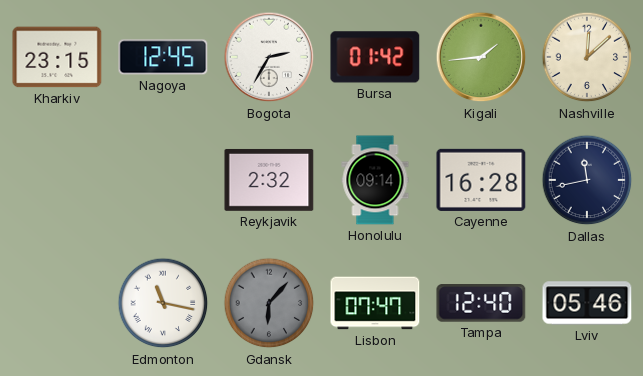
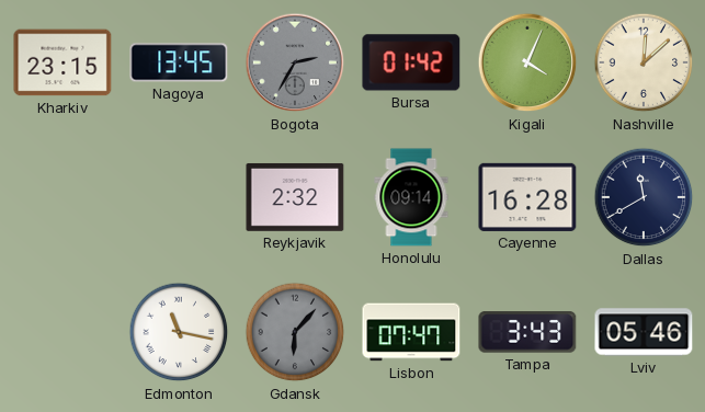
Nagoya: 12:45 -> 13:45 (179, 62)
Bogota dial: white -> grey (295, 62)
Kigali: 1:44 -> 4:04 (527, 62)
Dallas: 11:43 -> 11:40 (644, 197)
Tampa: 12:40 -> 3:43 (527, 332)
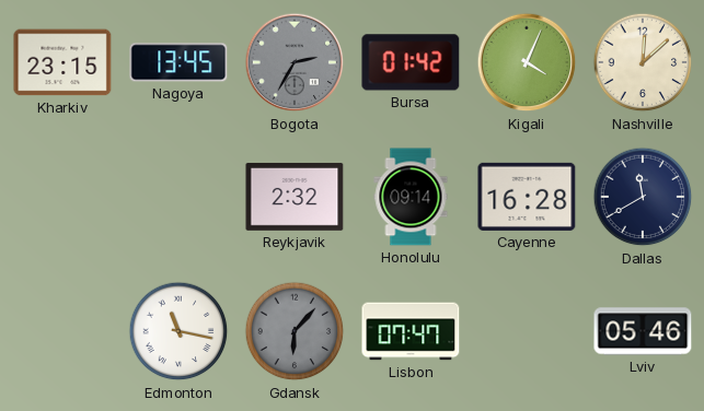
Tampa: 3:43 -> none (527, 332)
